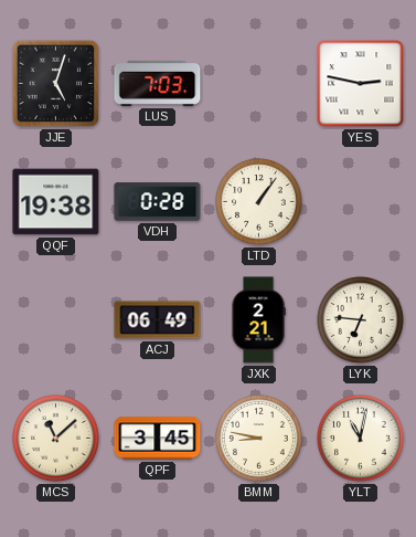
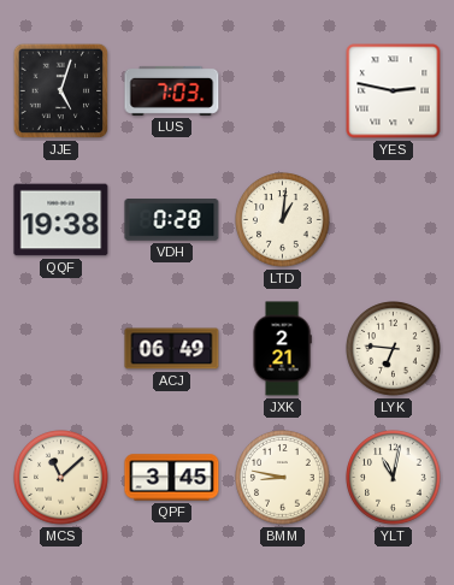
LTD: 1:06 -> 1:01 (283, 220)
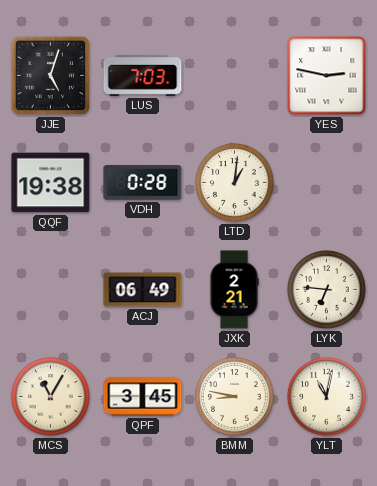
MCS: 11:08 -> 11:05 (51, 397)
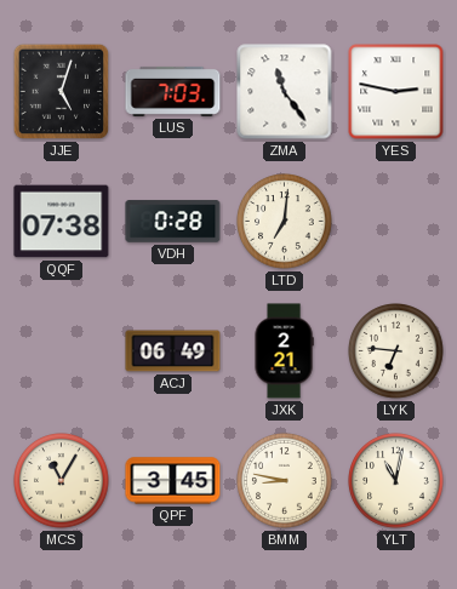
ZMA: none -> 11:24 (285, 92)
QQF: 19:38 -> 07:38 (62, 222)
LTD: 1:01 -> 7:01 (285, 222)
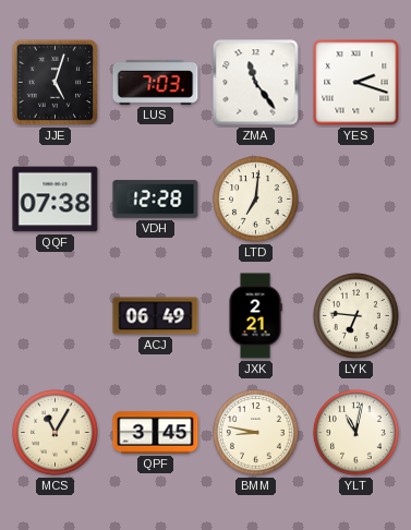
YES: 2:47 -> 2:18 (356, 83)
VDH: 0:28 -> 12:28 (156, 200)
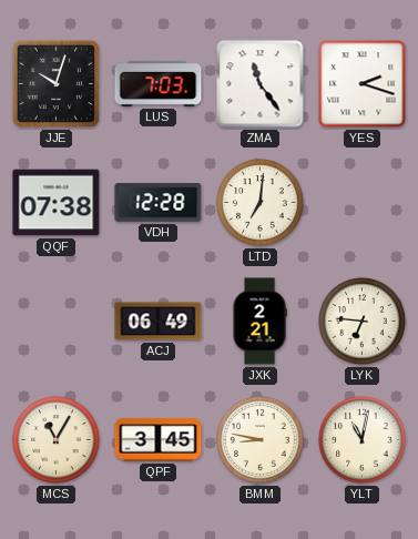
JJE: 5:03 -> 10:03 (57, 84)
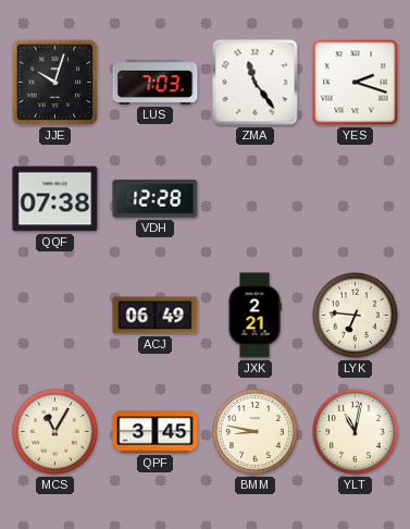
LTD: 7:01 -> none (261, 203)
